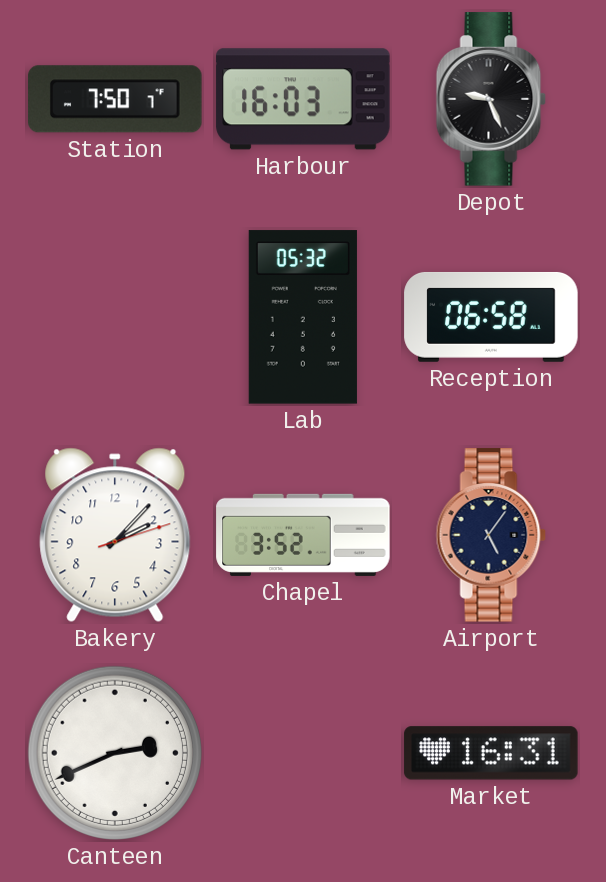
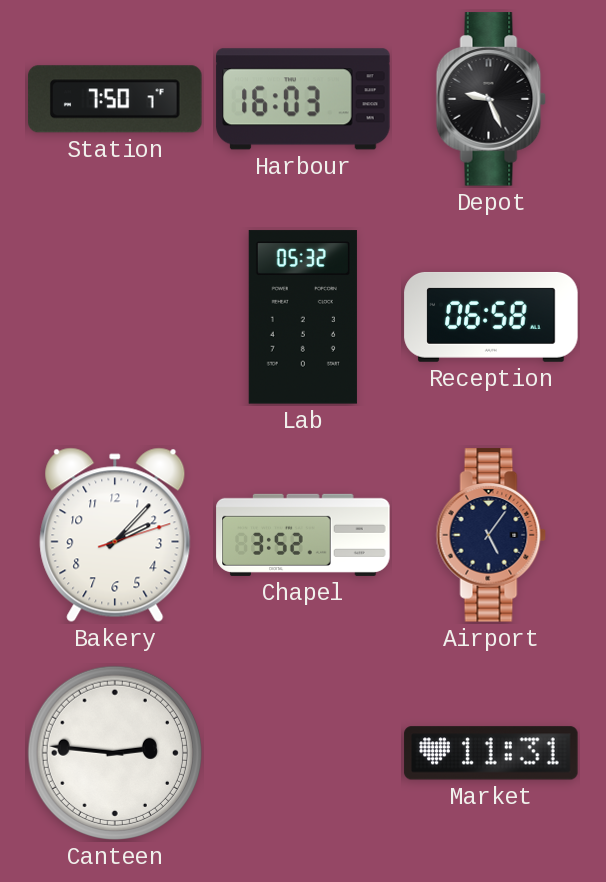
Canteen: 2:41 -> 2:46 (115, 753)
Market: 16:31 -> 11:31 (491, 753)
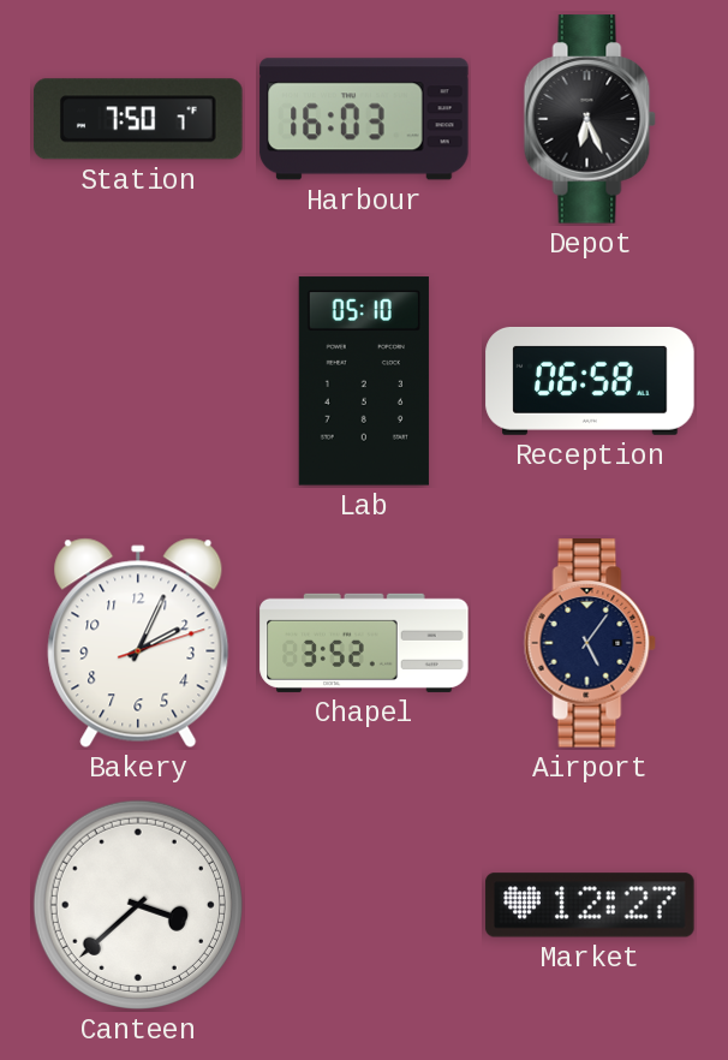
Depot: 9:26 -> 6:26 (590, 119)
Lab: 05:32 -> 05:10 (364, 381)
Bakery: 2:07 -> 2:04 (138, 643)
Canteen: 2:46 -> 3:38 (138, 905)
Market: 11:31 -> 12:27 (590, 905)
